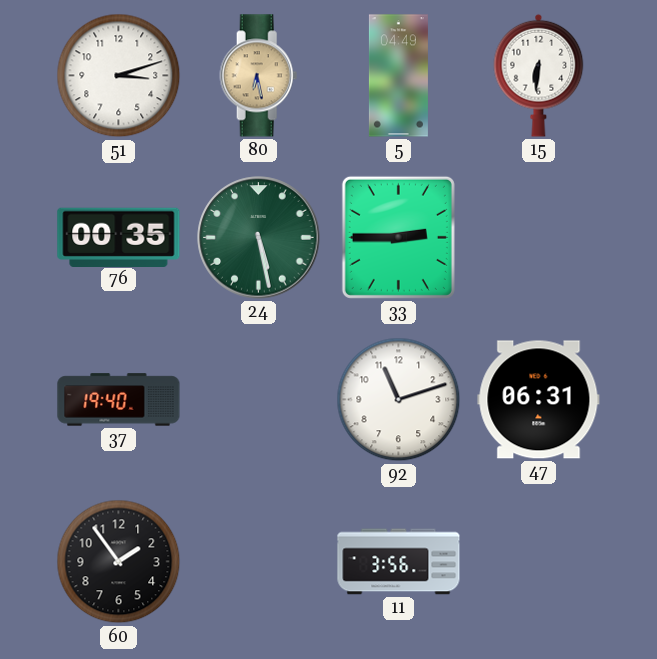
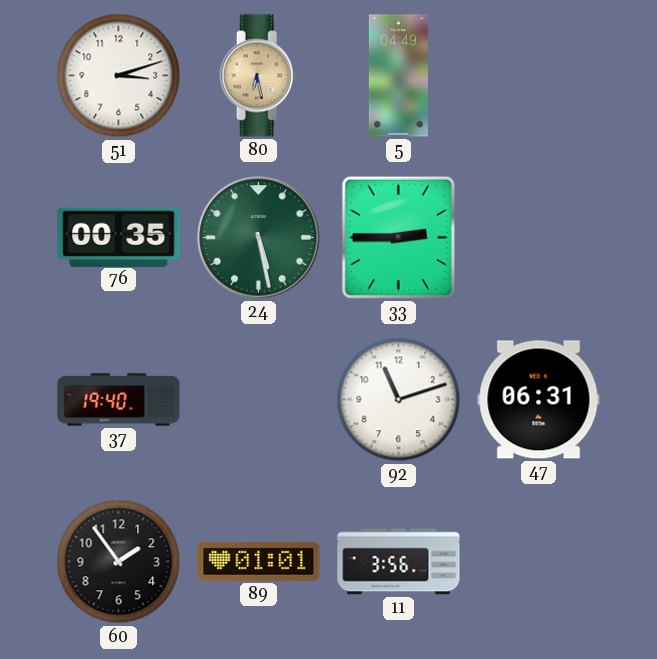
15: 6:31 -> none (539, 75)
89: none -> 01:01 (259, 561)
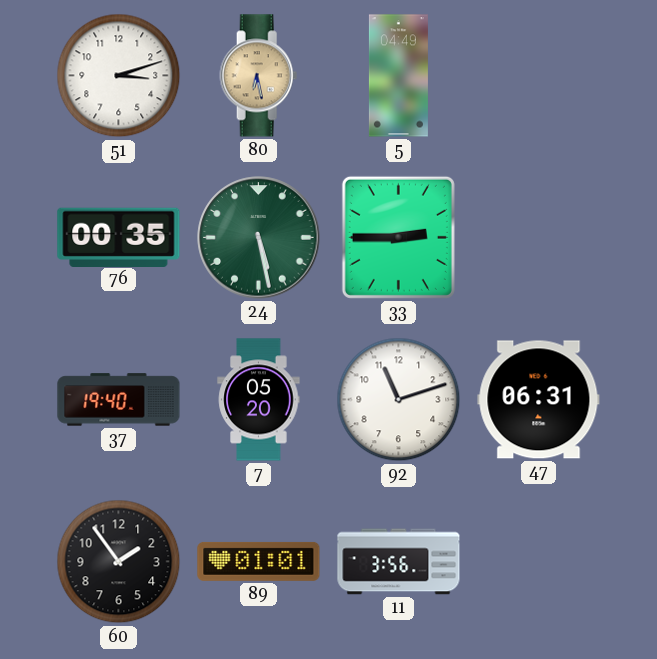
7: none -> 05:20 (259, 400)
